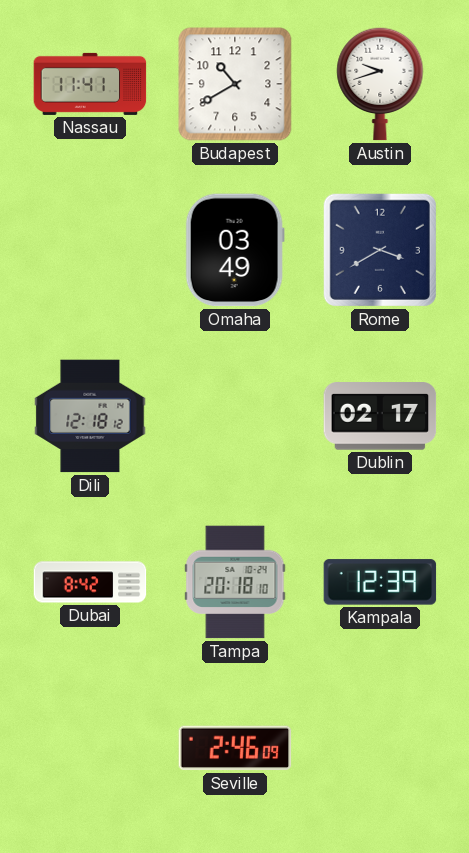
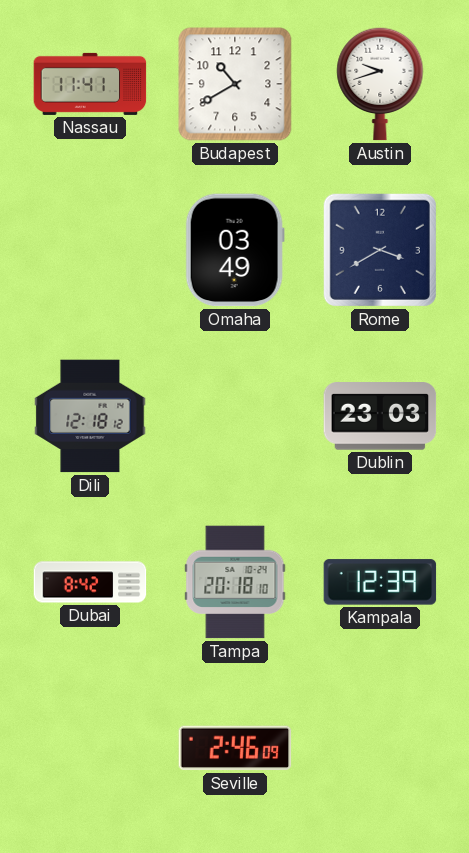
Dublin: 02:17 -> 23:03 (380, 416)
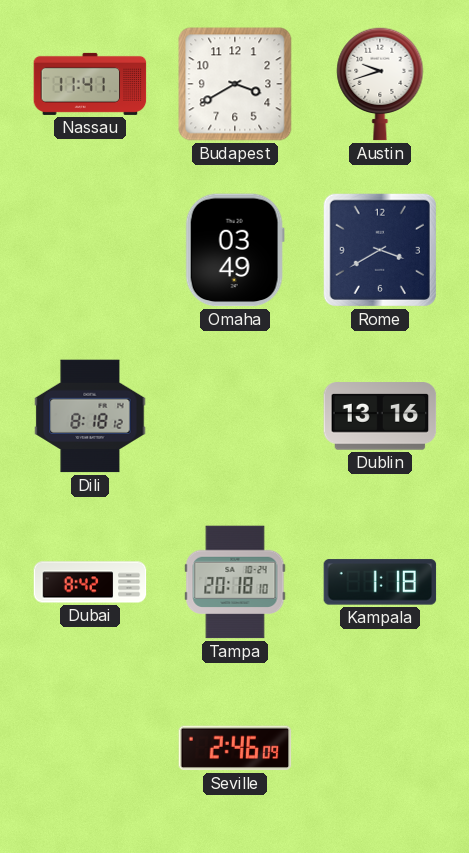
Budapest: 10:40 -> 3:40 (235, 84)
Dili: 12:18 -> 8:18 (90, 416)
Dublin: 23:03 -> 13:16 (380, 416)
Kampala: 12:39 -> 1:18 (380, 582)
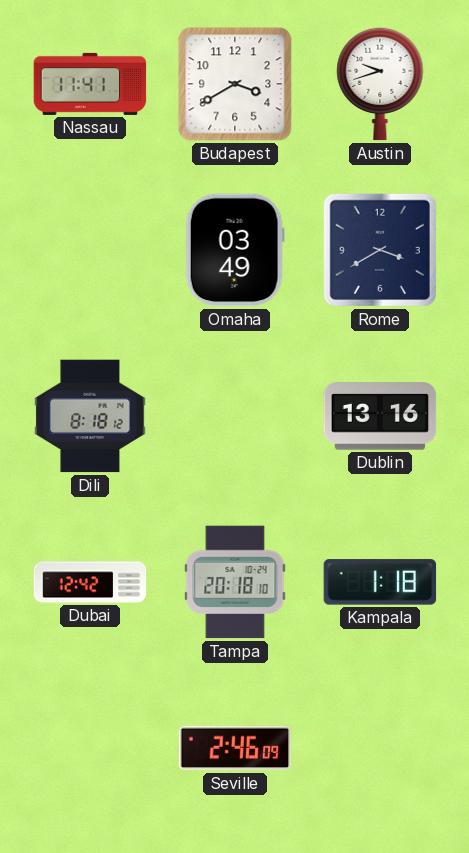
Dubai: 8:42 -> 12:42 (90, 582)
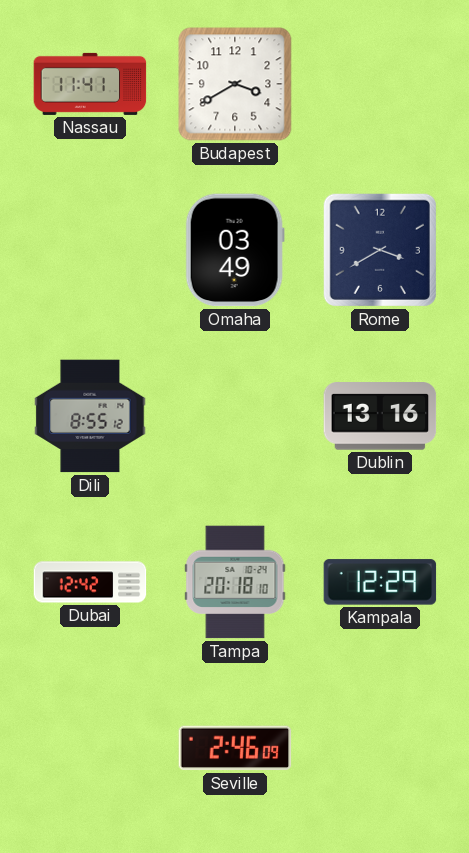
Austin: 9:42 -> none (380, 84)
Dili: 8:18 -> 8:55 (90, 416)
Kampala: 1:18 -> 12:29 (380, 582)
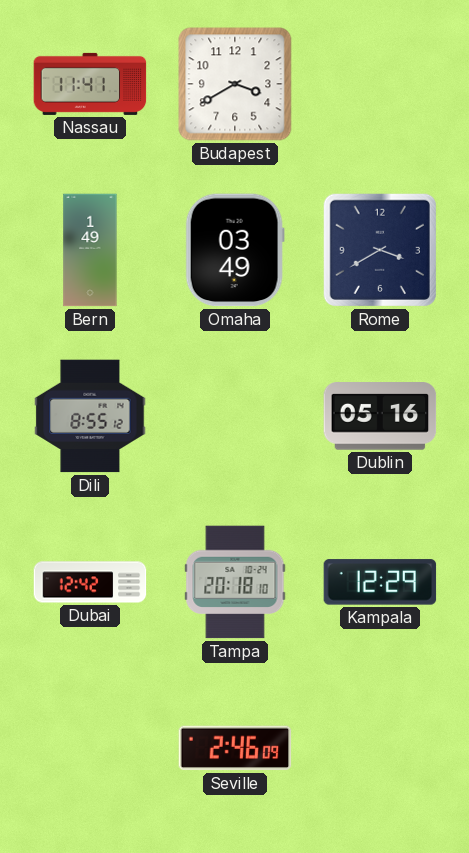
Bern: none -> 1:49 (90, 250)
Dublin: 13:16 -> 05:16 (380, 416)
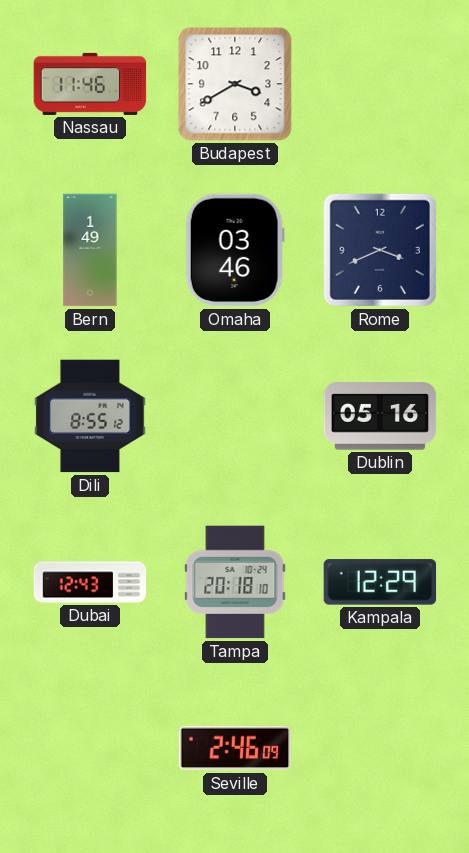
Nassau: 11:41 -> 11:46 (90, 84)
Omaha: 03:49 -> 03:46 (235, 250)
Rome: 3:40 -> 3:41 (380, 250)
Dubai: 12:42 -> 12:43 (90, 582)
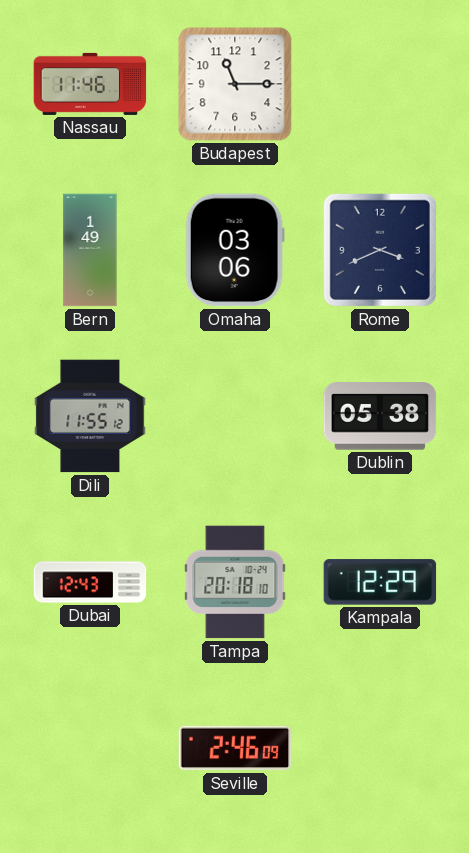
Budapest: 3:40 -> 11:15 (235, 84)
Omaha: 03:46 -> 03:06 (235, 250)
Dili: 8:55 -> 11:55 (90, 416)
Dublin: 05:16 -> 05:38 (380, 416)
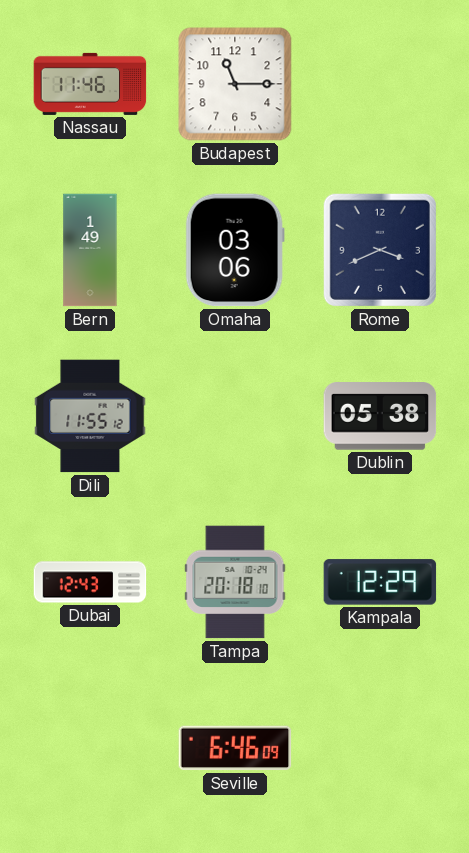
Seville: 2:46 -> 6:46 (235, 748)
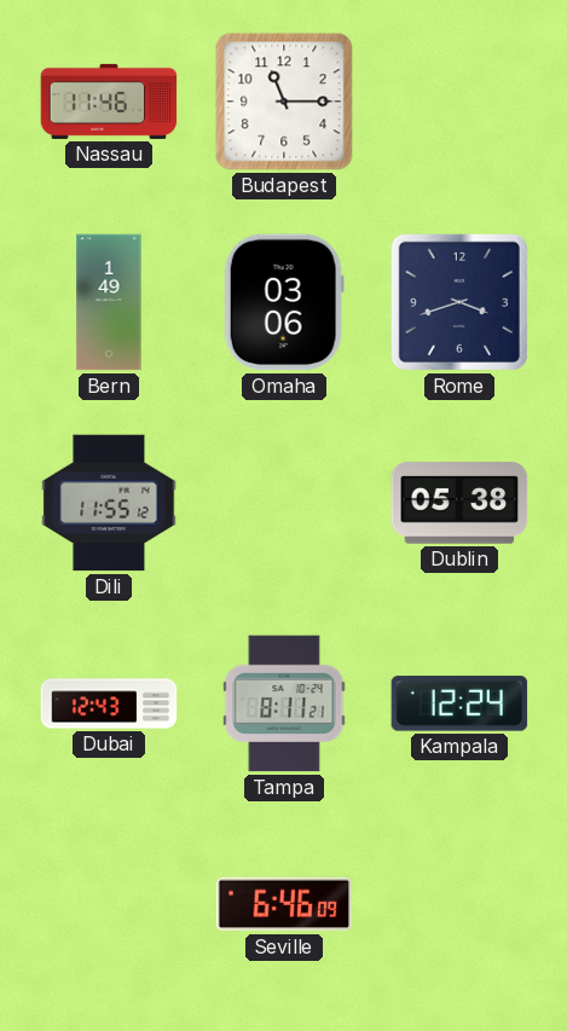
Rome: 3:41 -> 3:42 (459, 302)
Tampa: 20:18 -> 8:11 (284, 703)
Kampala: 12:29 -> 12:24 (459, 703)
